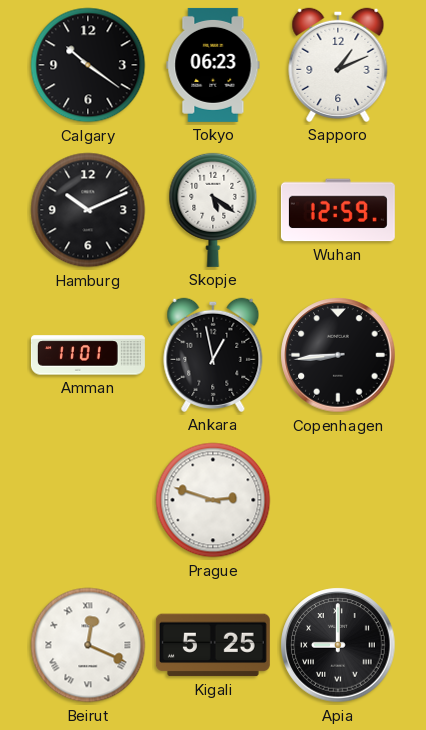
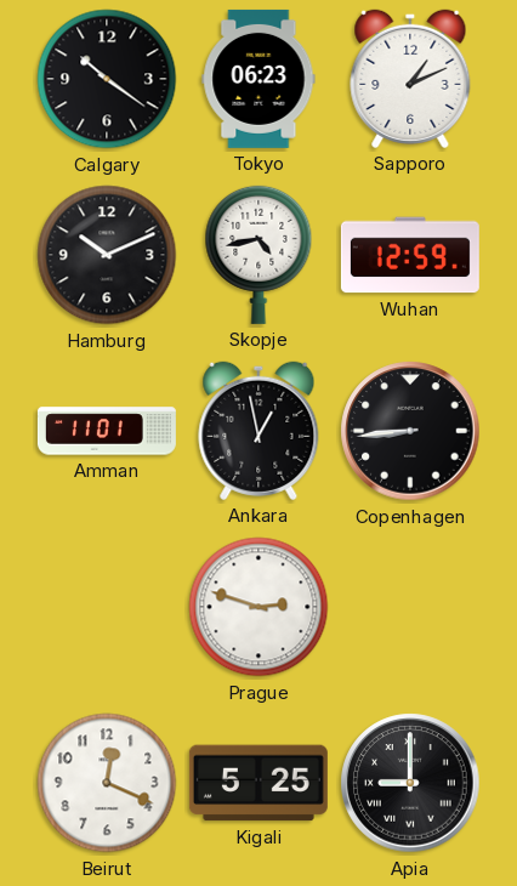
Skopje: 5:21 -> 4:43 (258, 255)
Beirut numerals: Roman -> Arabic (107, 783)
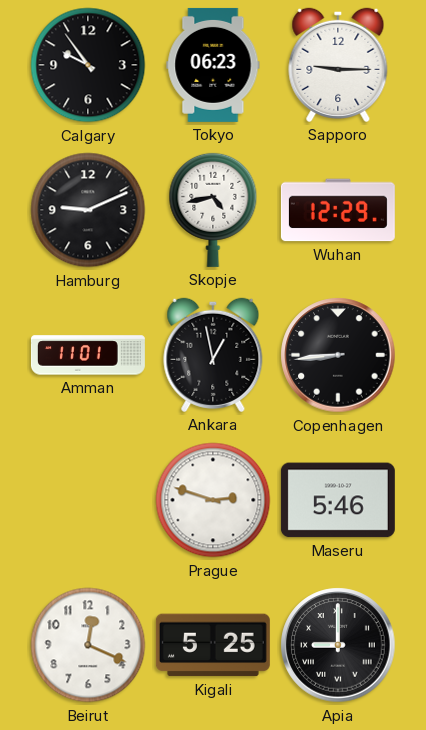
Calgary: 10:21 -> 9:54 (88, 65)
Sapporo: 1:11 -> 9:15 (338, 65)
Hamburg: 10:11 -> 9:11 (88, 210)
Wuhan: 12:59 -> 12:29 (338, 210)
Maseru: none -> 5:46 (338, 500)
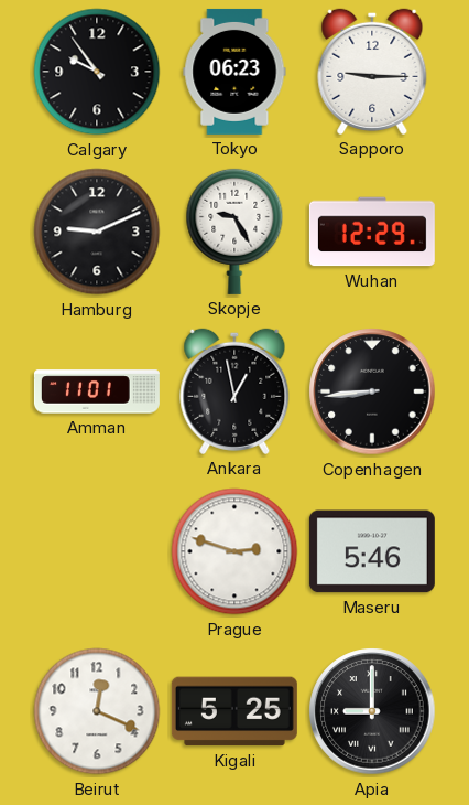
Skopje: 4:43 -> 9:25 (234, 232)
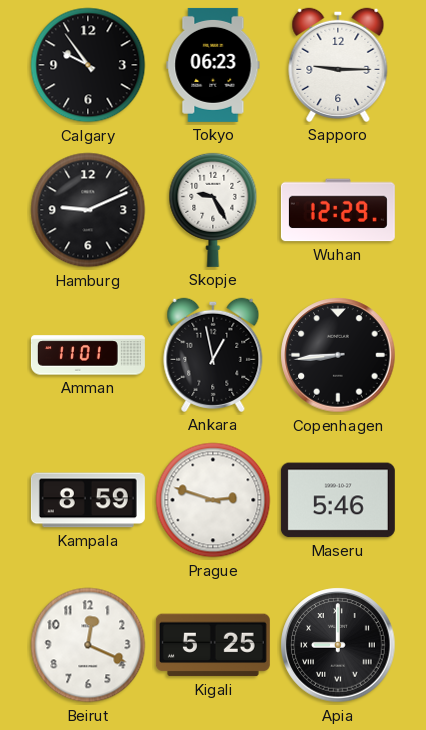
Kampala: none -> 8:59 (88, 500)
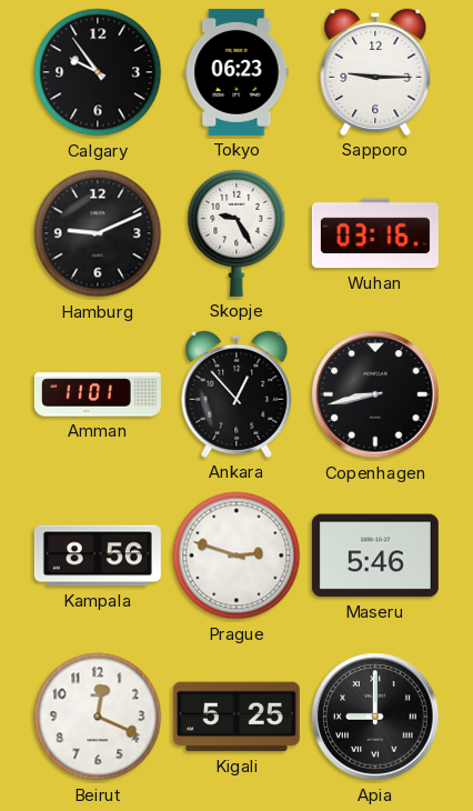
Wuhan: 12:29 -> 03:16 (375, 233)
Ankara: 12:58 -> 12:53 (236, 394)
Copenhagen: 8:44 -> 8:43 (375, 394)
Kampala: 8:59 -> 8:56 (98, 555)
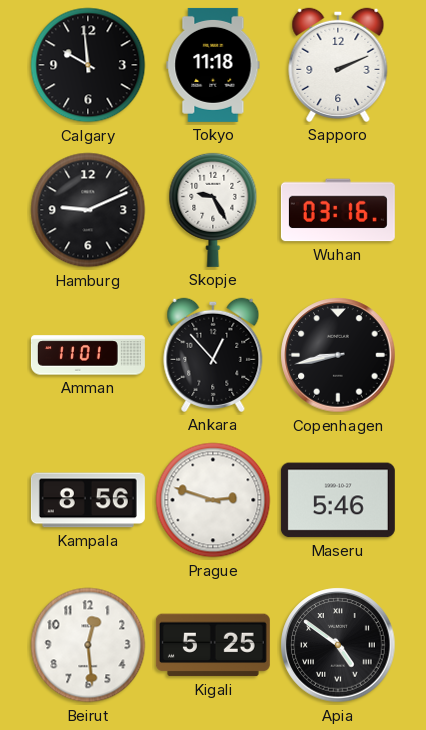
Calgary: 9:54 -> 9:59 (88, 65)
Tokyo: 06:23 -> 11:18 (213, 65)
Sapporo: 9:15 -> 2:11 (338, 65)
Beirut: 12:19 -> 12:29 (88, 645)
Apia: 9:00 -> 4:51 (338, 645)
